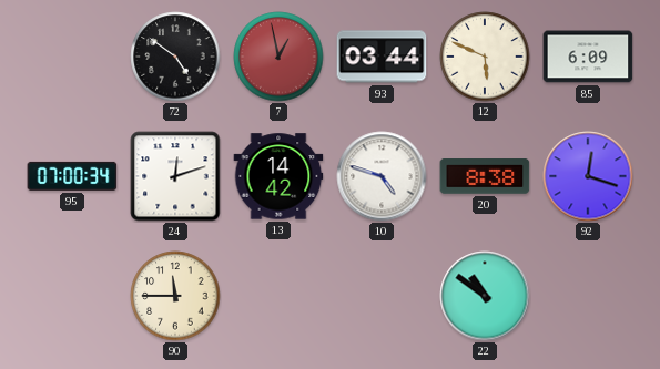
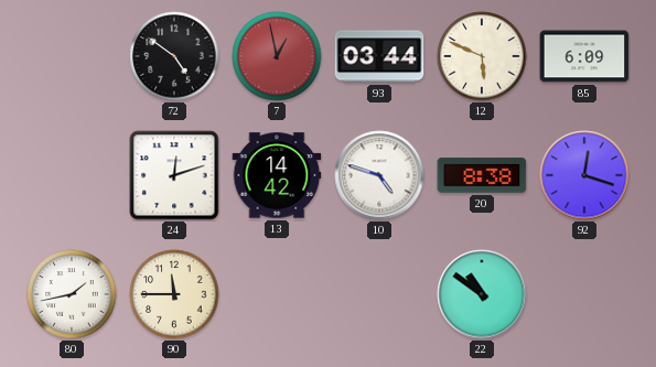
95: 07:00 -> none (72, 176)
80: none -> 1:43 (72, 294)
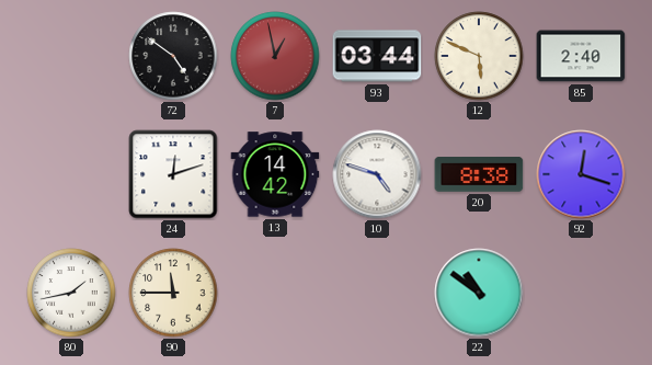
85: 6:09 -> 2:40 (581, 56)
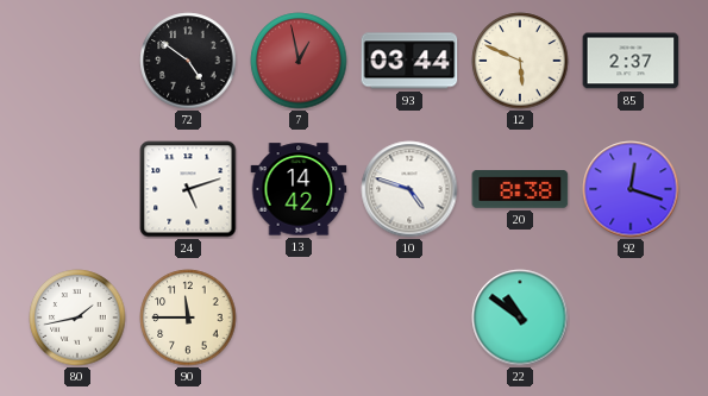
85: 2:40 -> 2:37 (631, 61)
24: 12:12 -> 5:12 (188, 189)
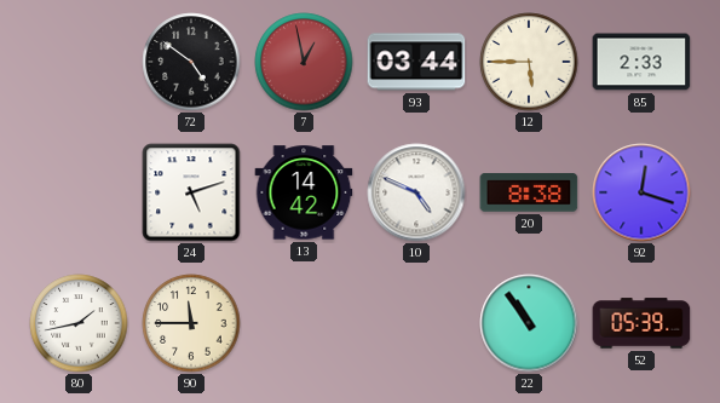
12: 5:49 -> 5:45 (529, 62)
85: 2:37 -> 2:33 (641, 62)
10: 4:48 -> 4:49 (416, 192)
22: 10:51 -> 10:54 (529, 323)
52: none -> 05:39 (641, 323)
